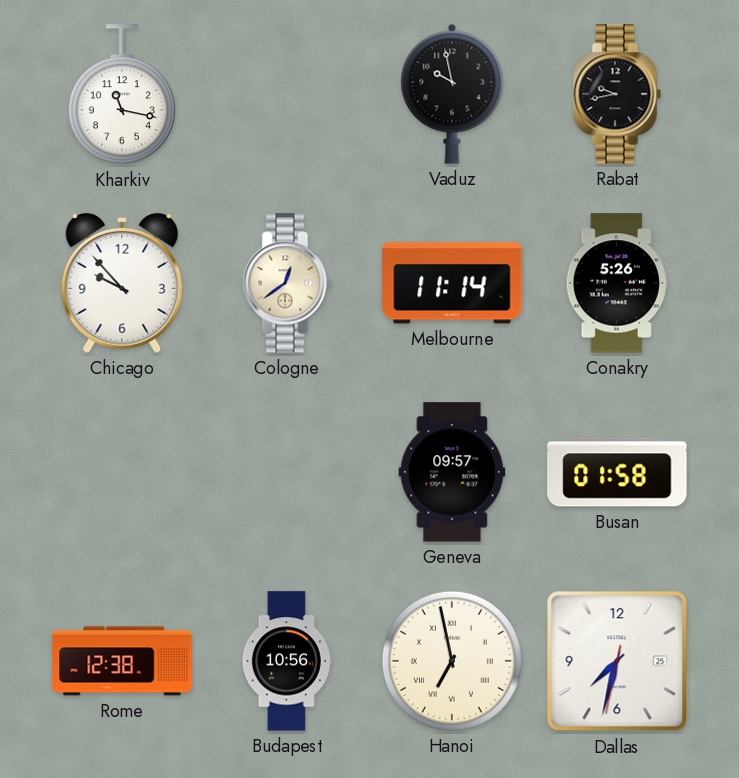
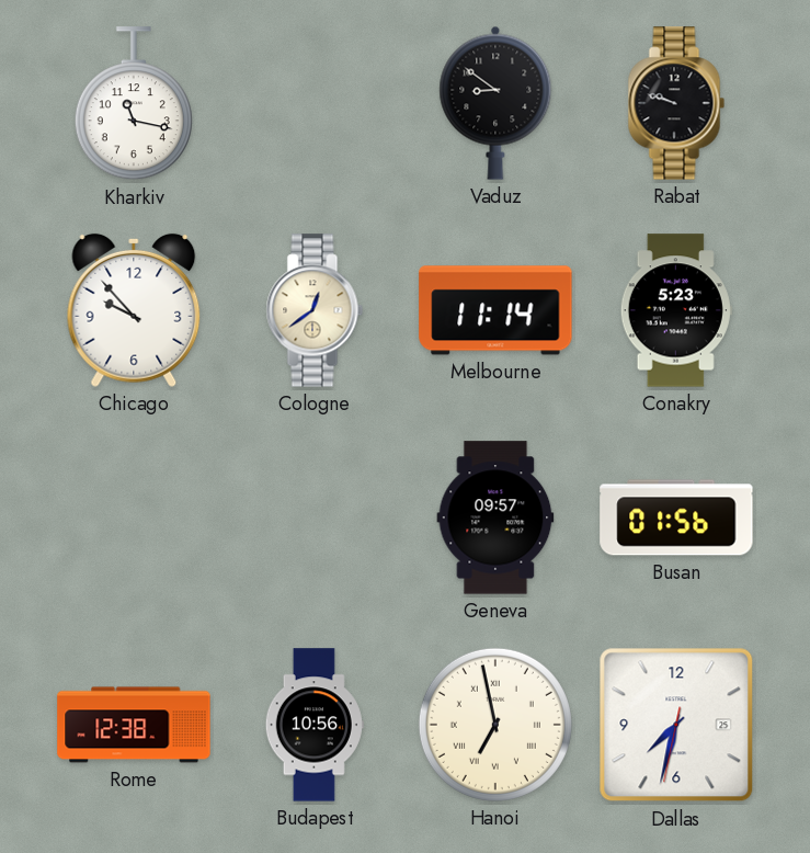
Vaduz: 9:58 -> 8:51 (495, 103)
Rabat: 9:43 -> 9:48 (676, 103)
Conakry: 5:26 -> 5:23 (676, 310)
Busan: 01:58 -> 01:56 (676, 518)
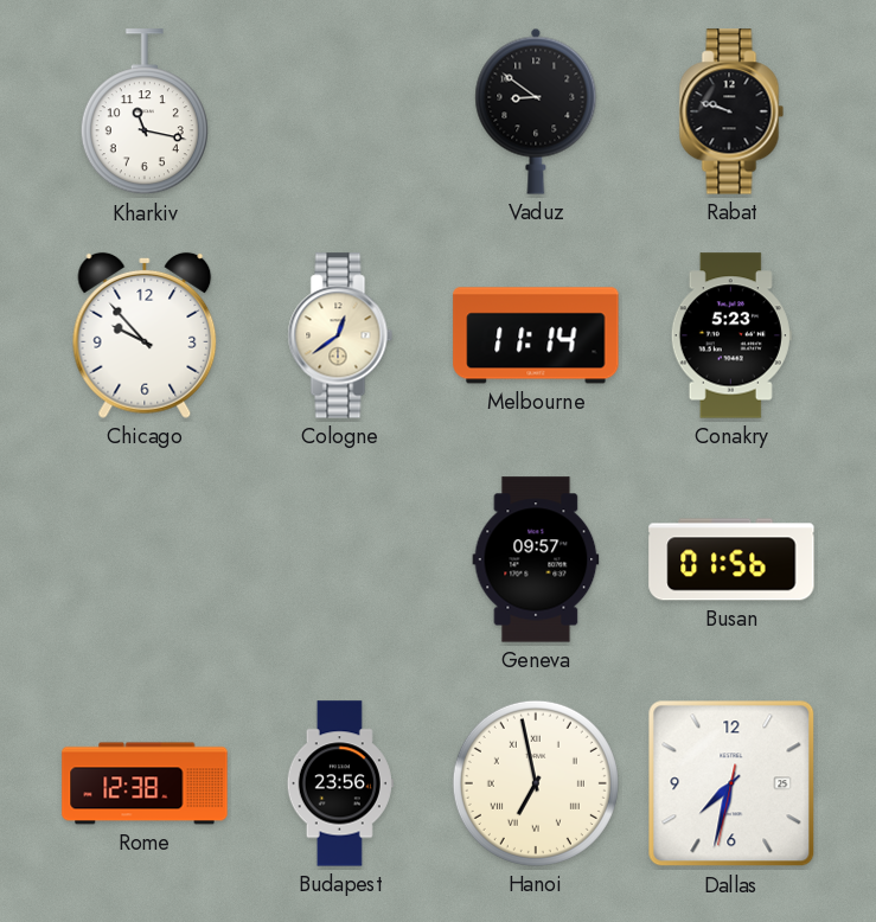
Budapest: 10:56 -> 23:56 (340, 783)
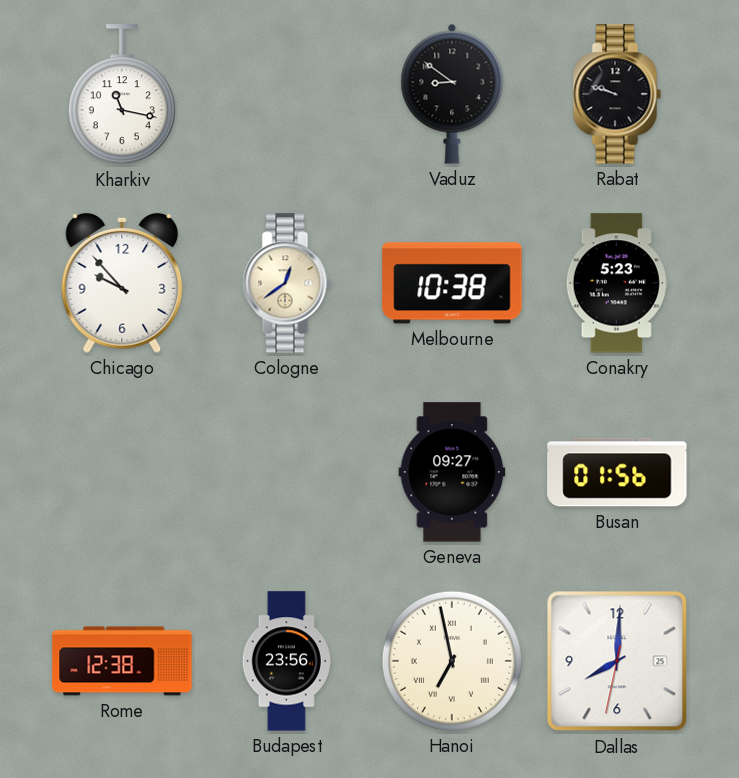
Melbourne: 11:14 -> 10:38 (452, 283)
Geneva: 09:57 -> 09:27 (452, 472)
Dallas: 7:32 -> 8:00 (617, 661)
